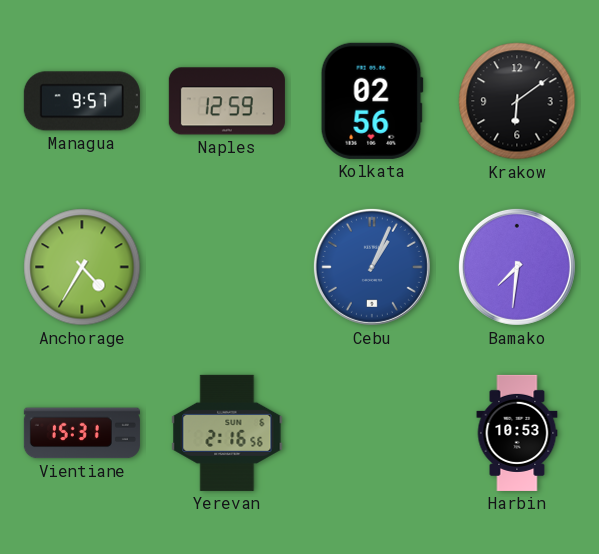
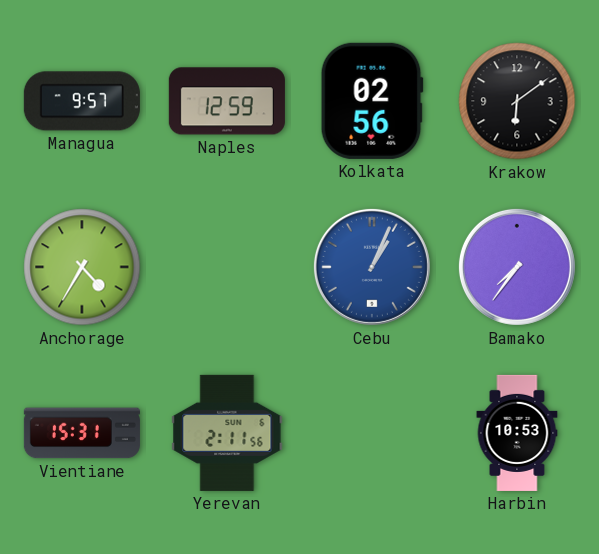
Bamako: 7:31 -> 7:36 (517, 267)
Yerevan: 2:16 -> 2:11 (227, 433)
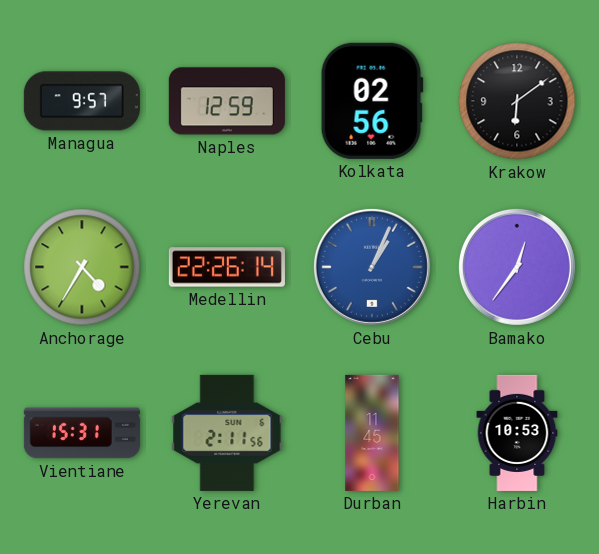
Medellin: none -> 22:26 (227, 267)
Bamako: 7:36 -> 12:36 (517, 267)
Durban: none -> 11:45 (372, 433)
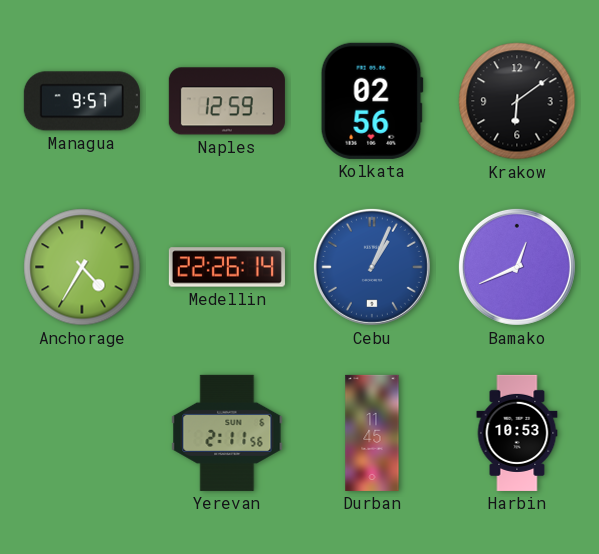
Bamako: 12:36 -> 12:41 (517, 267)
Vientiane: 15:31 -> none (82, 433)
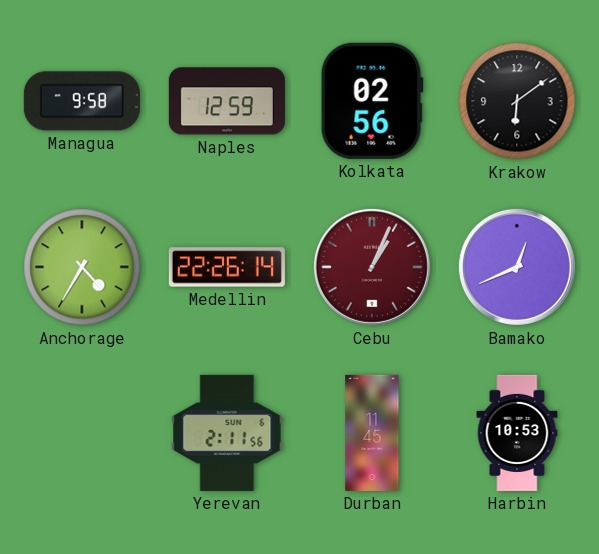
Managua: 9:57 -> 9:58 (82, 101)
Cebu dial: blue -> burgundy (372, 267)
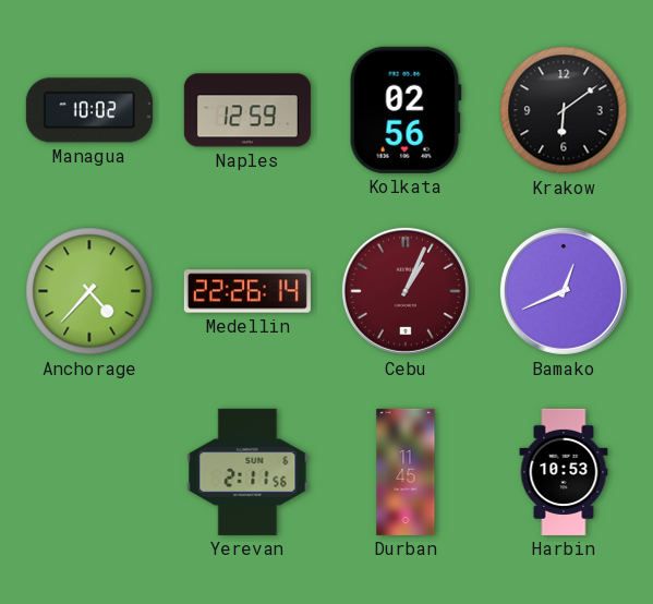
Managua: 9:58 -> 10:02 (89, 110)
Anchorage: 4:35 -> 4:37 (89, 291)
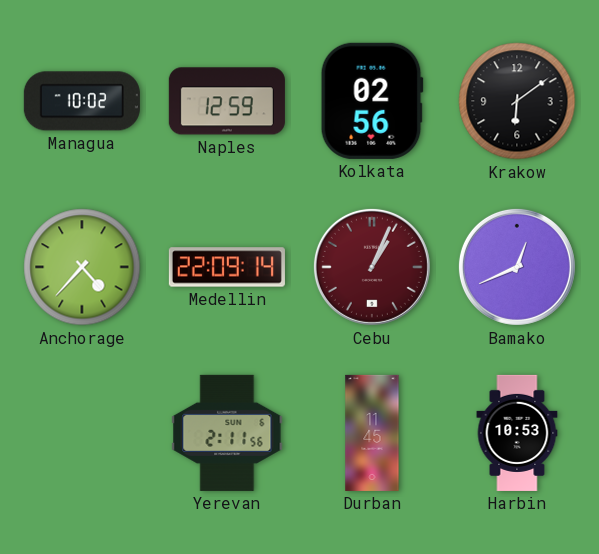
Medellin: 22:26 -> 22:09 (227, 267)
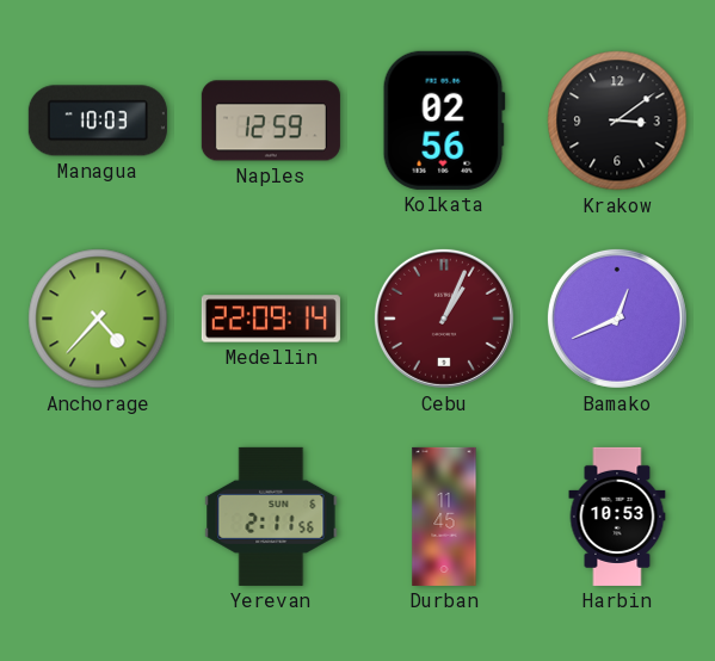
Managua: 10:02 -> 10:03 (98, 121)
Krakow: 6:09 -> 3:09 (617, 121)
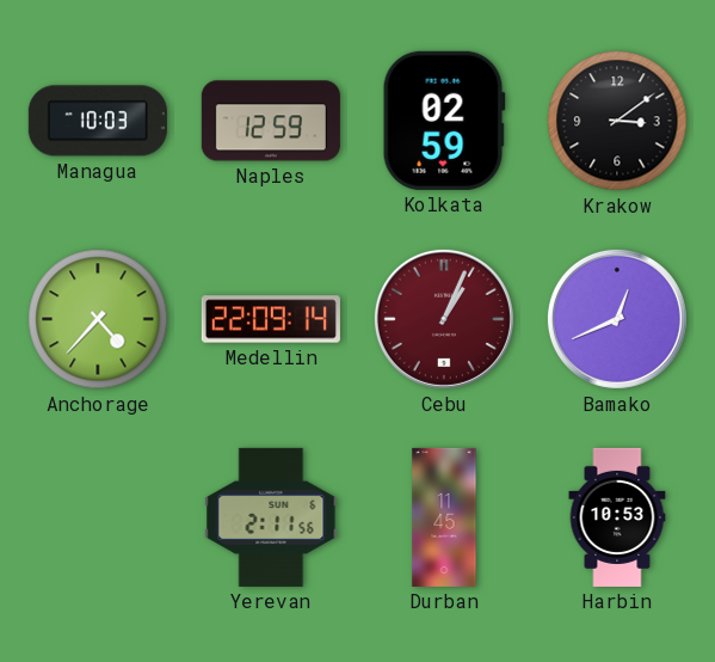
Kolkata: 02:56 -> 02:59 (444, 121)
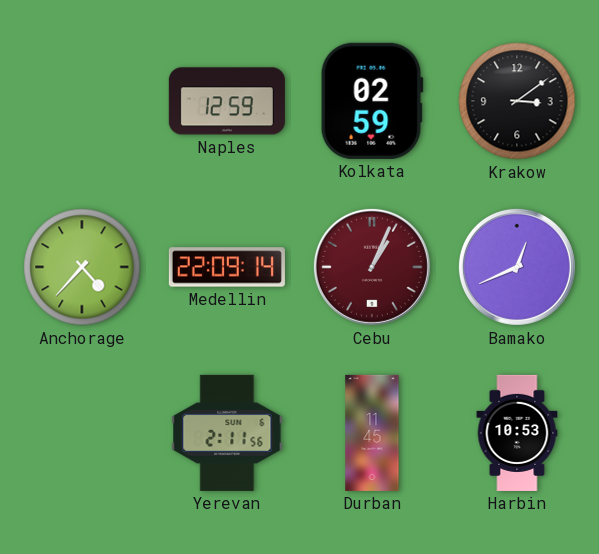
Managua: 10:03 -> none (98, 121)
